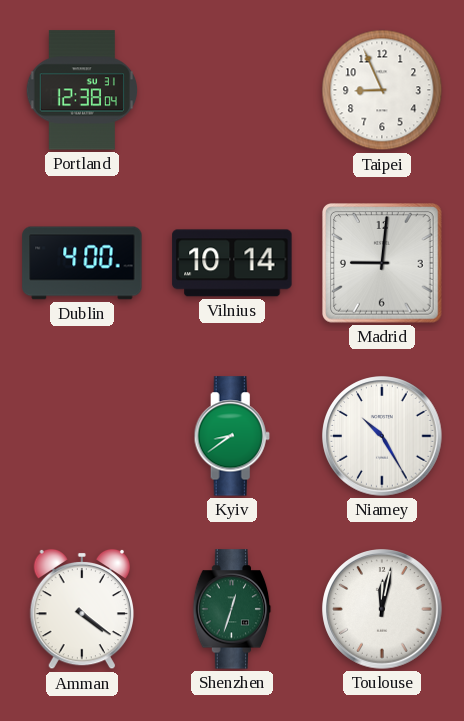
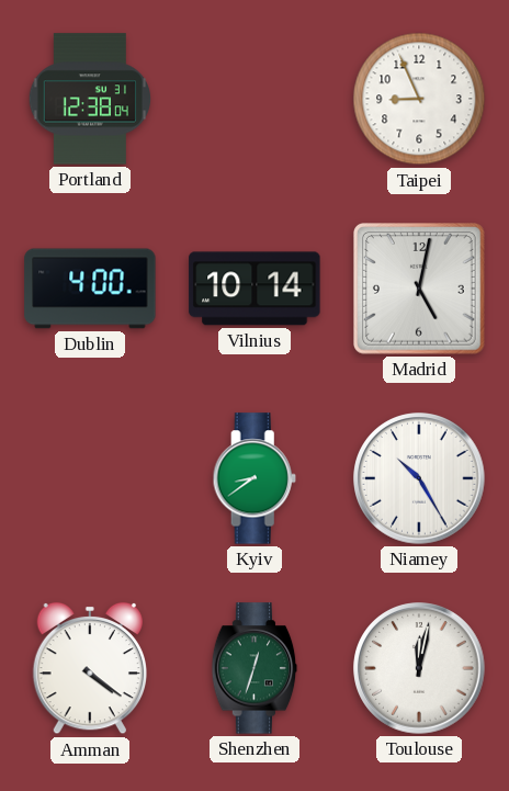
Madrid: 9:01 -> 5:02 (420, 290)
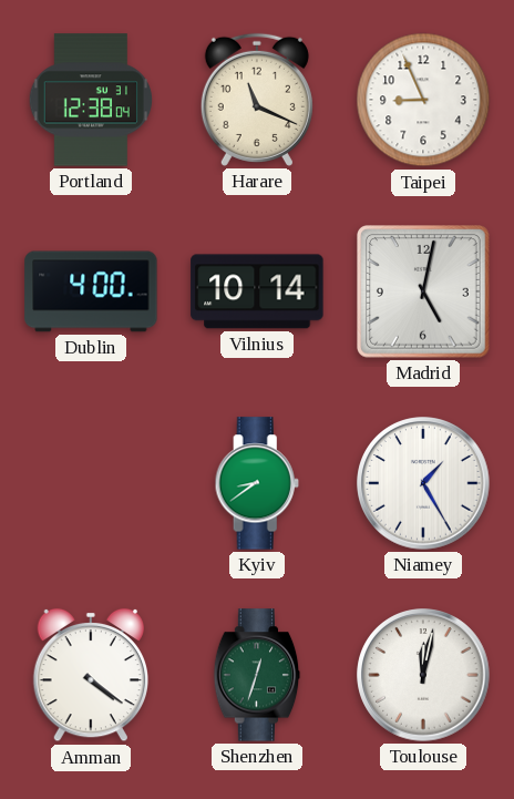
Harare: none -> 11:19 (257, 100)
Niamey: 10:25 -> 1:25 (423, 483)
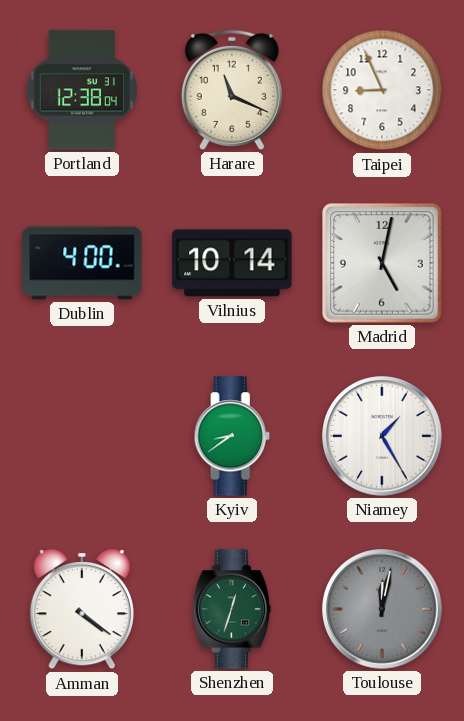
Toulouse dial: white -> grey (382, 609)
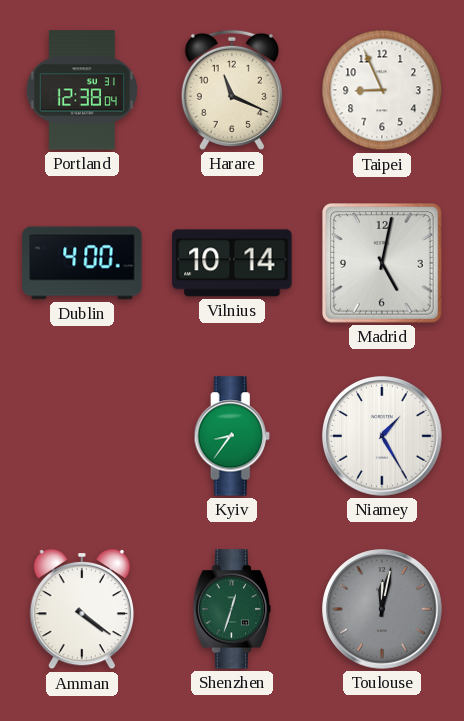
Kyiv: 8:39 -> 8:36 (232, 436)
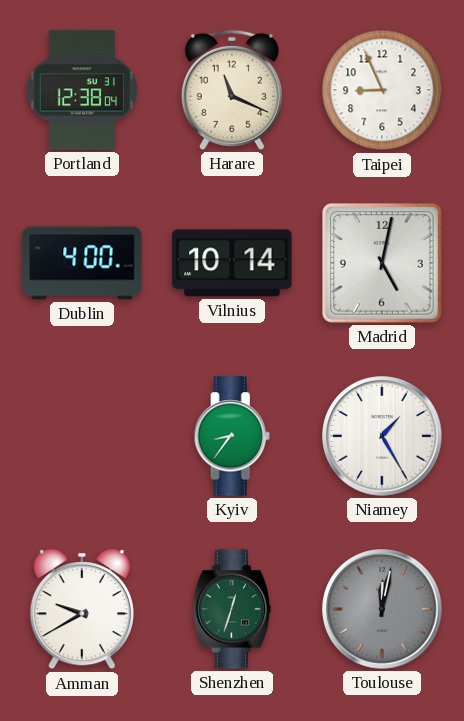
Amman: 4:21 -> 9:40 (81, 609)
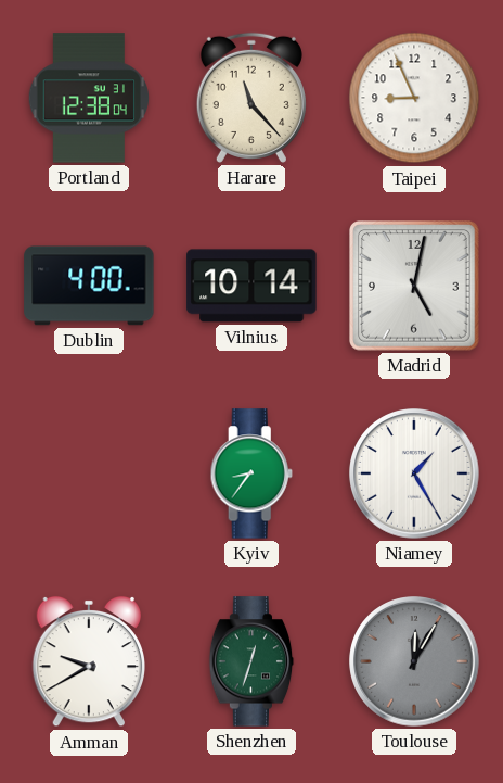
Harare: 11:19 -> 11:23 (251, 98)
Toulouse: 12:02 -> 12:05 (414, 661)
